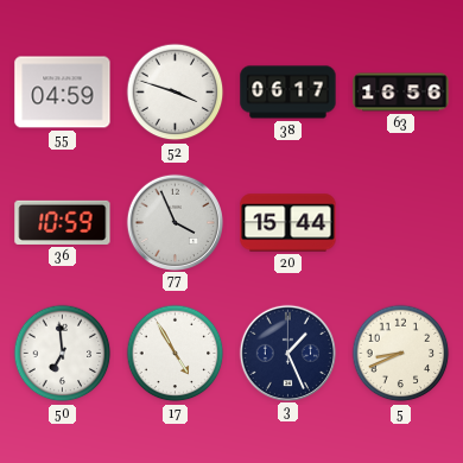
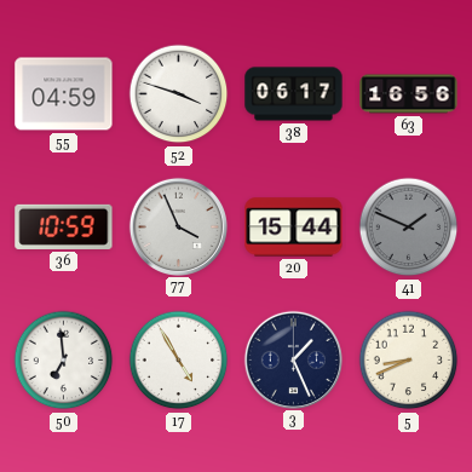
41: none -> 1:49 (409, 228)
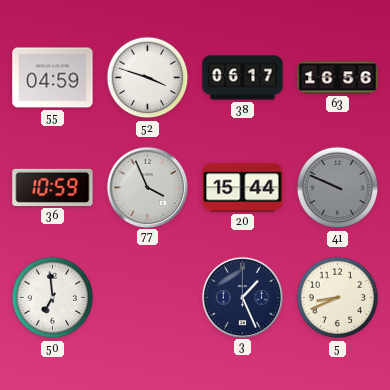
41: 1:49 -> 9:49 (338, 188)
17: 4:55 -> none (179, 361)
